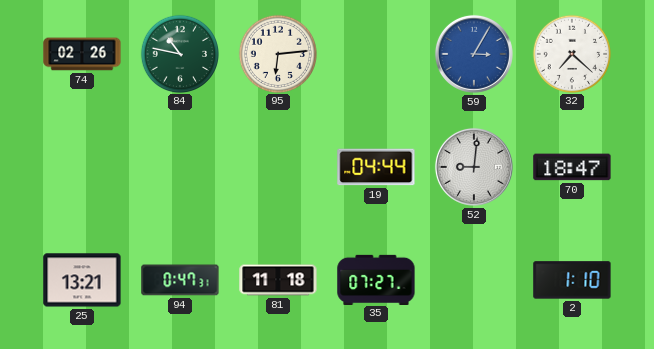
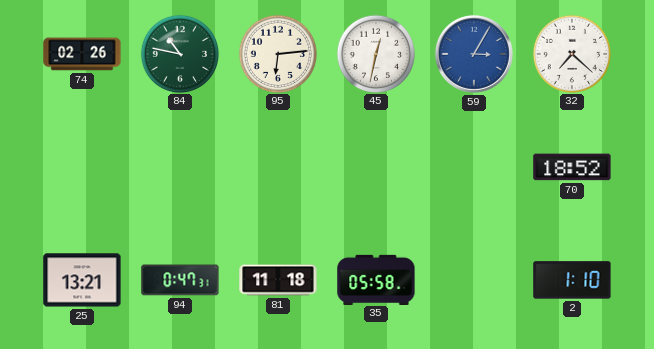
45: none -> 12:32 (375, 53)
19: 04:44 -> none (376, 167)
52: 9:01 -> none (474, 167)
70: 18:47 -> 18:52 (572, 167)
35: 07:27 -> 05:58 (376, 279)
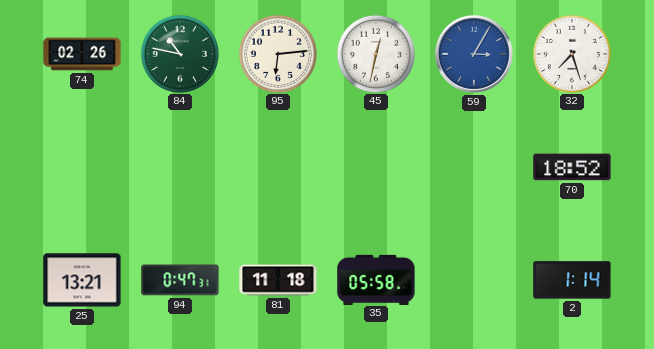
32: 7:22 -> 7:27 (571, 53)
2: 1:10 -> 1:14 (572, 280)
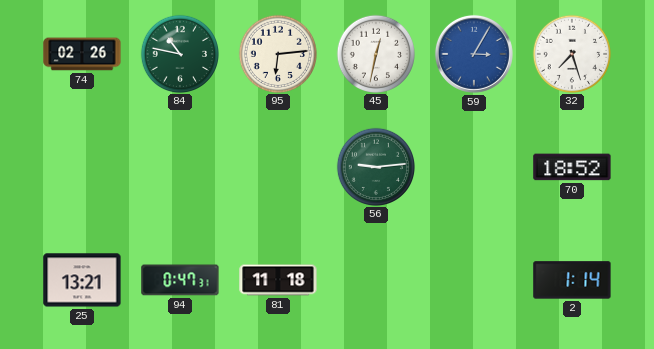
56: none -> 9:14 (375, 166)
35: 05:58 -> none (376, 279)
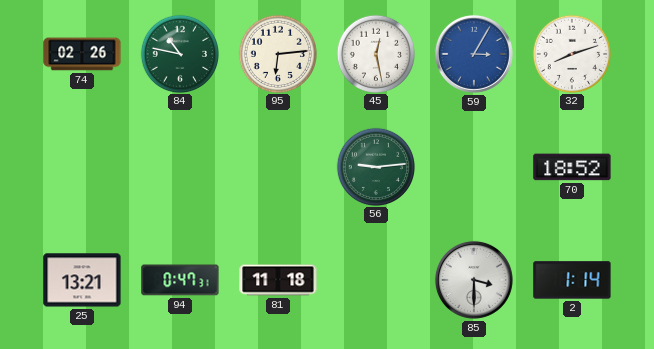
45: 12:32 -> 12:28 (375, 53)
32: 7:27 -> 8:12 (571, 53)
85: none -> 3:30 (474, 280)
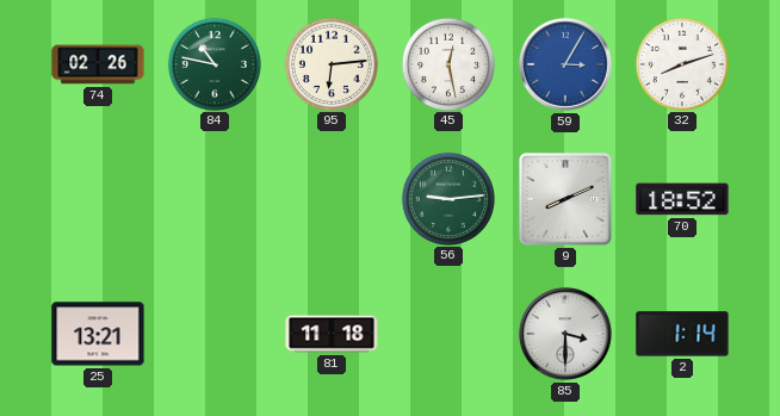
9: none -> 8:11 (565, 199)
94: 0:47 -> none (180, 280)
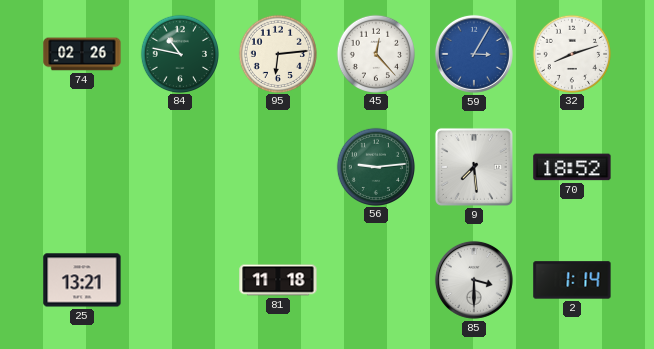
45: 12:28 -> 12:23 (375, 53)
9: 8:11 -> 7:29 (474, 167)
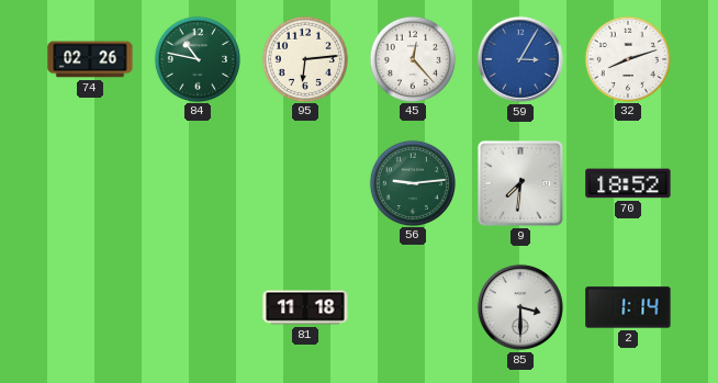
9: 7:29 -> 7:31 (520, 183)
25: 13:21 -> none (82, 280)
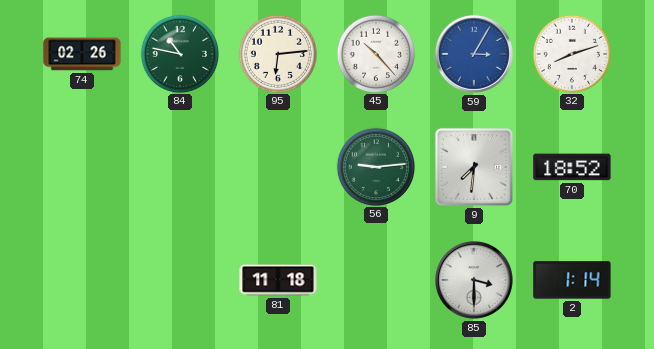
45: 12:23 -> 10:23 (375, 53)
